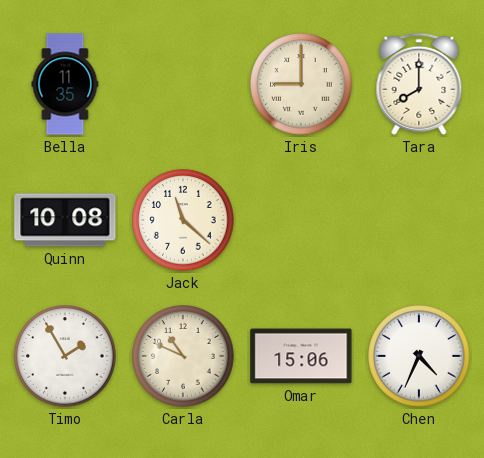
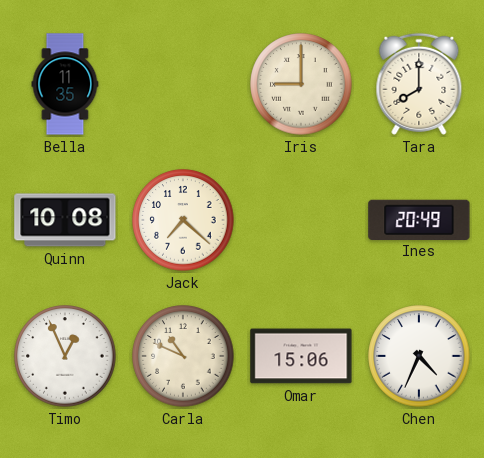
Jack: 11:22 -> 7:22 (183, 220)
Ines: none -> 20:49 (419, 219)
Timo: 1:55 -> 12:56 (65, 356)
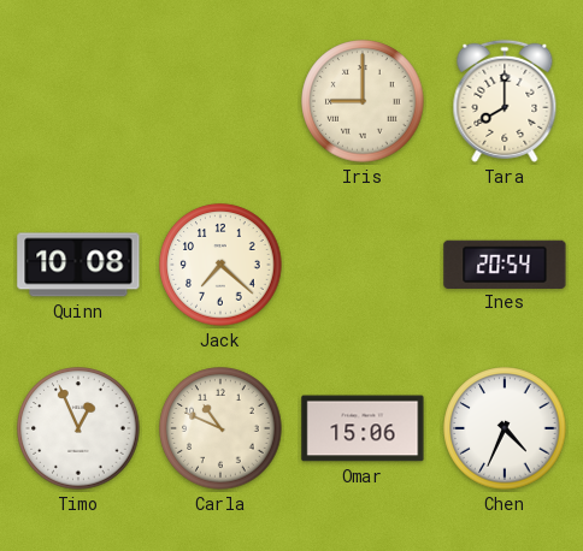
Bella: 11:35 -> none (65, 84)
Ines: 20:49 -> 20:54 (505, 263)
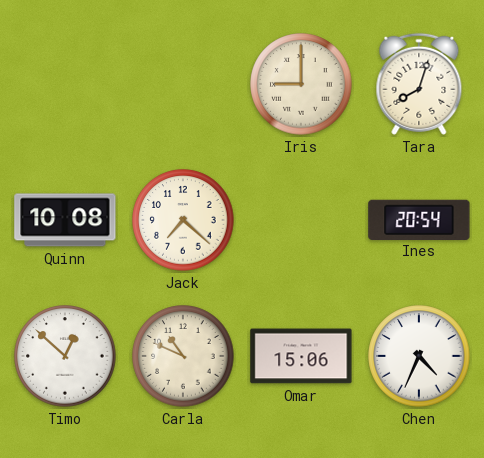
Tara: 8:00 -> 8:03 (419, 84)
Timo: 12:56 -> 12:52 (65, 356)
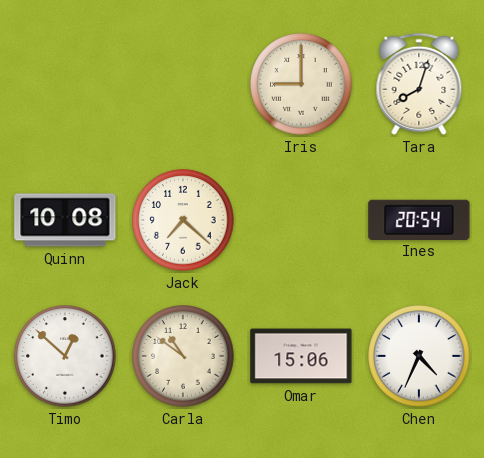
Carla: 10:49 -> 10:51 (183, 356)
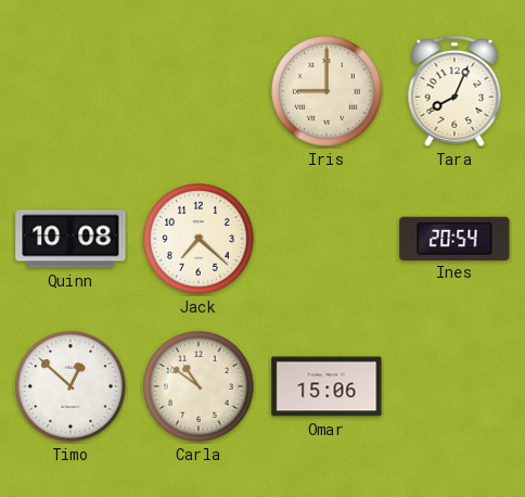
Tara: 8:03 -> 8:04 (454, 91)
Chen: 4:34 -> none (419, 356)
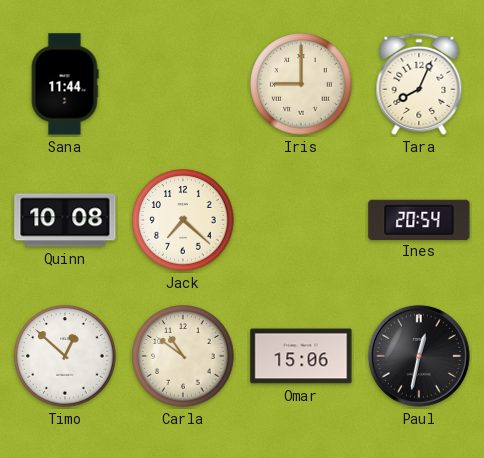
Sana: none -> 11:44 (65, 84)
Paul: none -> 12:32 (419, 356)
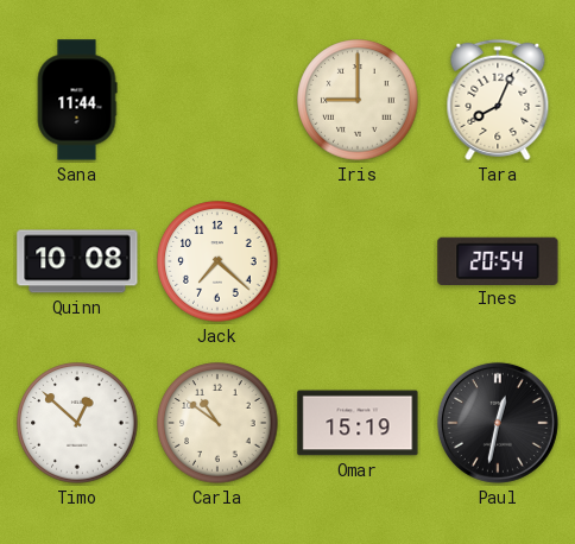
Omar: 15:06 -> 15:19 (358, 423)
